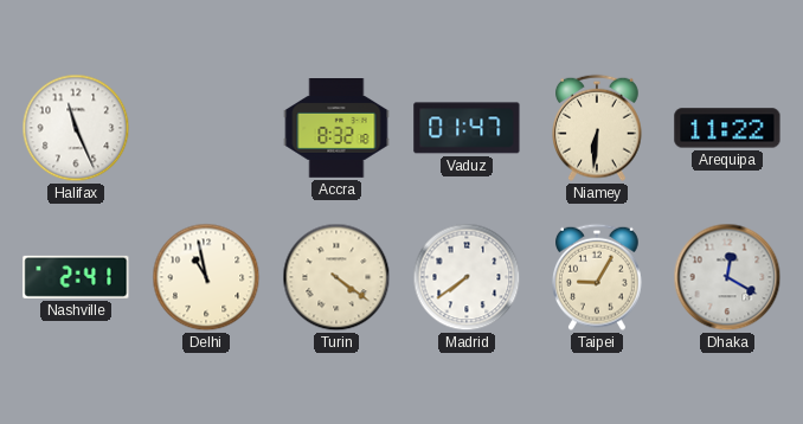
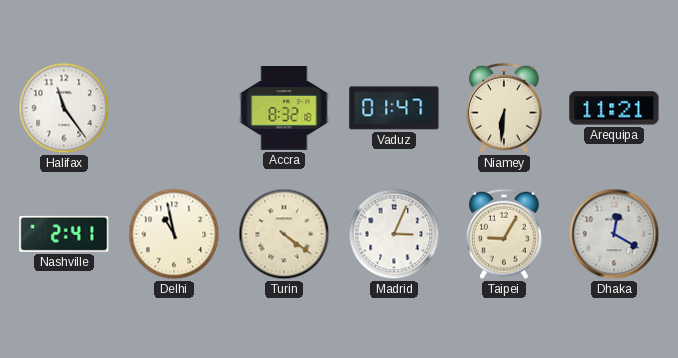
Halifax: 11:26 -> 11:24 (64, 108)
Arequipa: 11:22 -> 11:21 (614, 108)
Madrid: 7:39 -> 3:04 (394, 234)
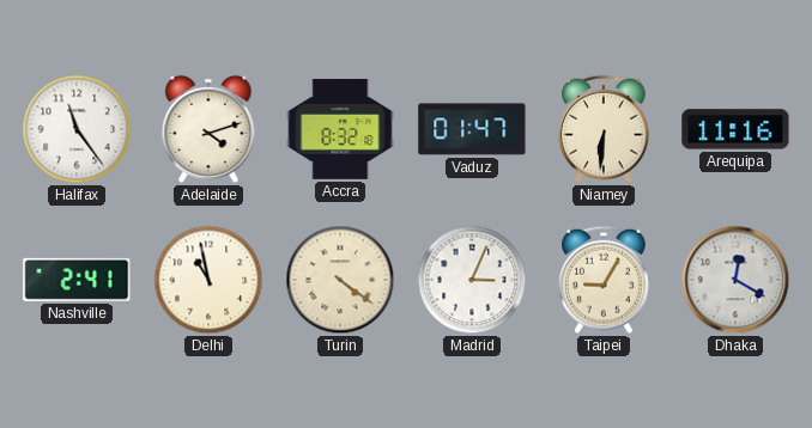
Adelaide: none -> 4:12 (208, 129)
Arequipa: 11:21 -> 11:16 (735, 129)
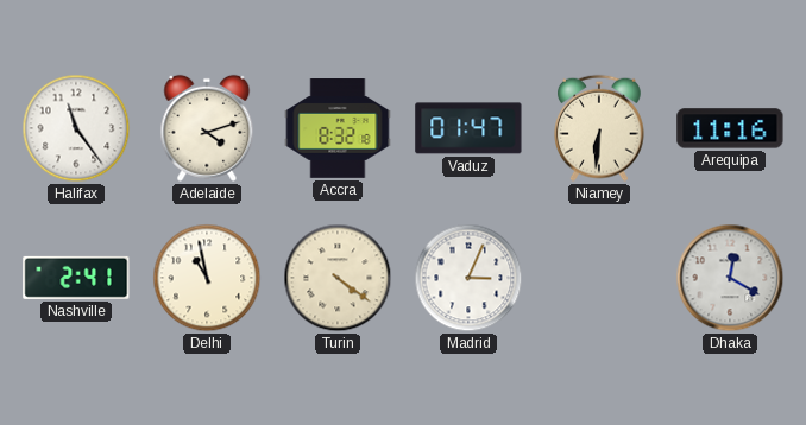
Taipei: 9:05 -> none (605, 280)
